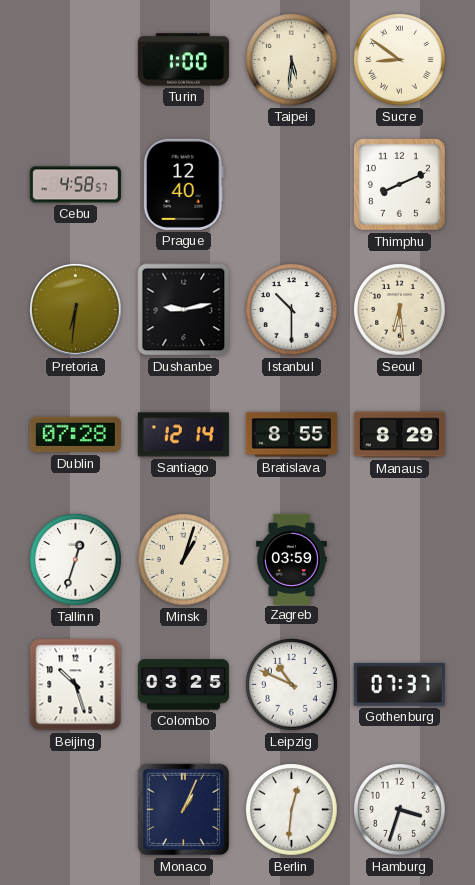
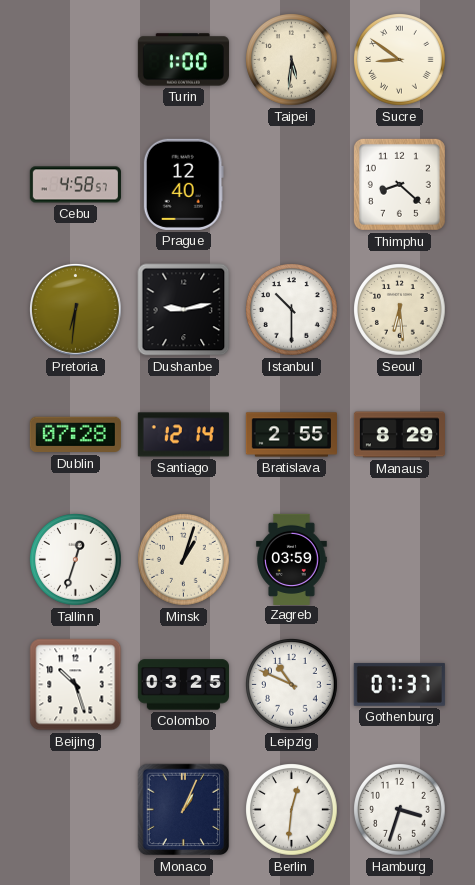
Thimphu: 8:11 -> 8:22 (399, 184)
Bratislava: 8:55 -> 2:55 (291, 435)
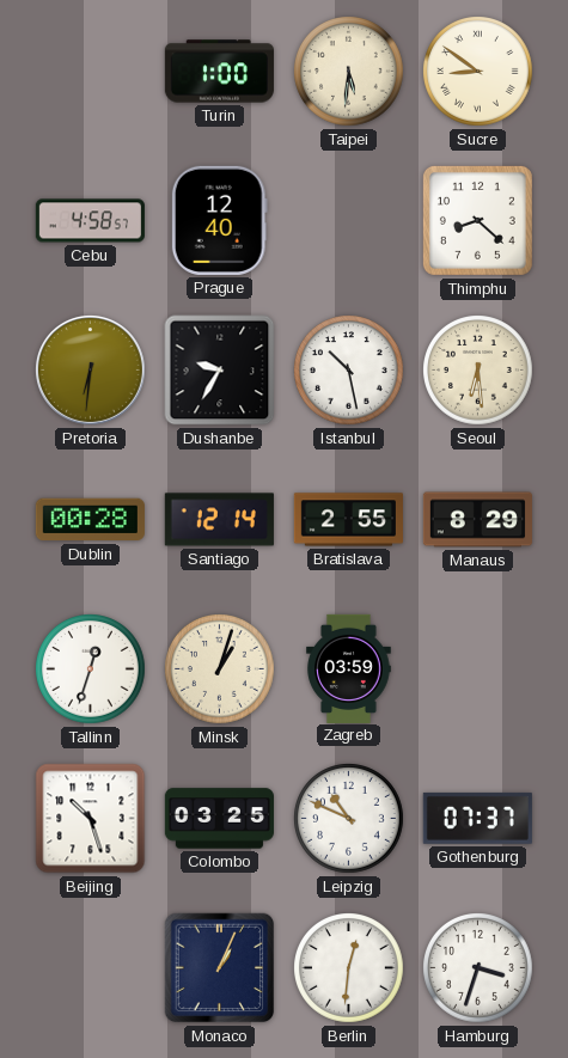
Dushanbe: 9:13 -> 9:35 (220, 371)
Istanbul: 10:30 -> 10:28 (349, 371)
Dublin: 07:28 -> 00:28 (90, 520)
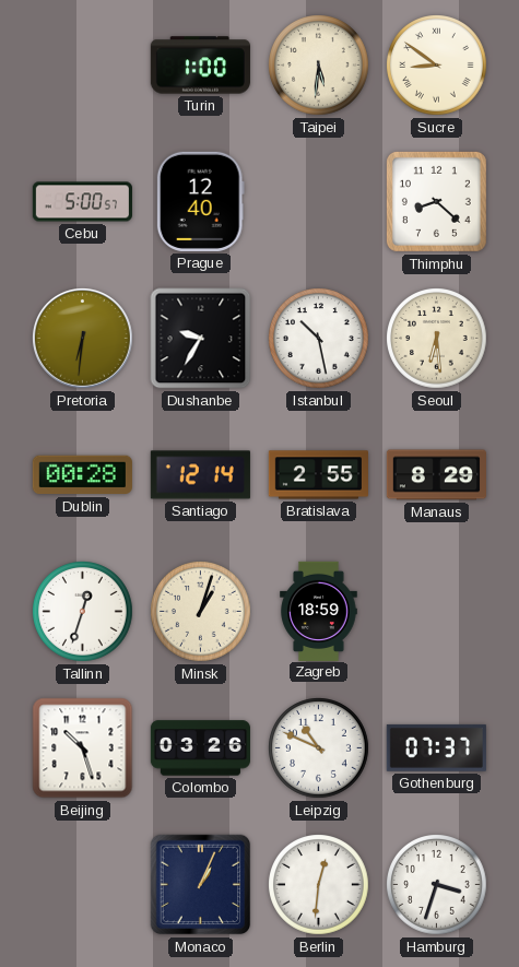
Cebu: 4:58 -> 5:00 (82, 202)
Zagreb: 03:59 -> 18:59 (319, 611)
Colombo: 03:25 -> 03:26 (200, 748)
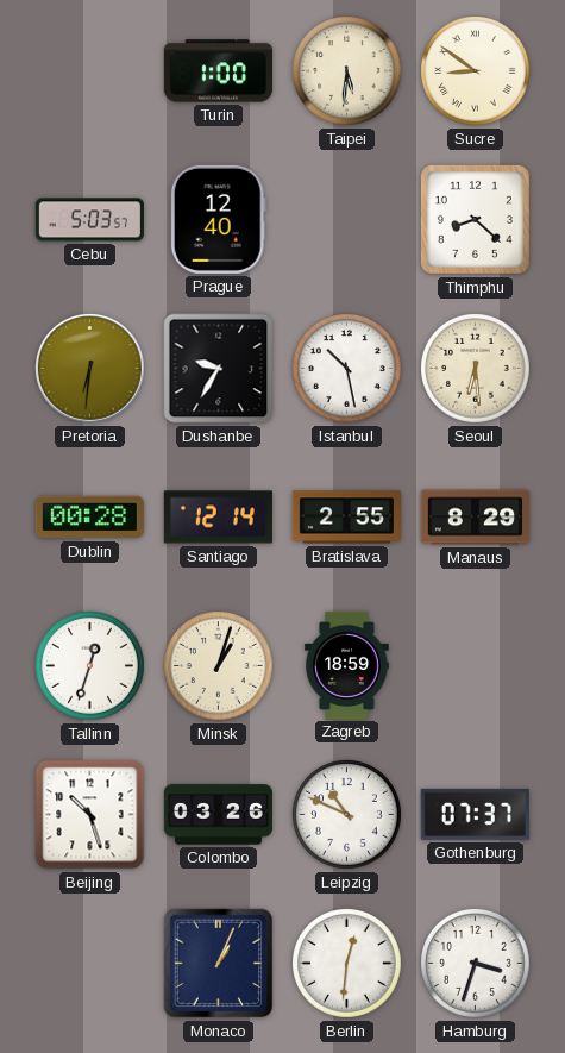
Cebu: 5:00 -> 5:03 (89, 220)
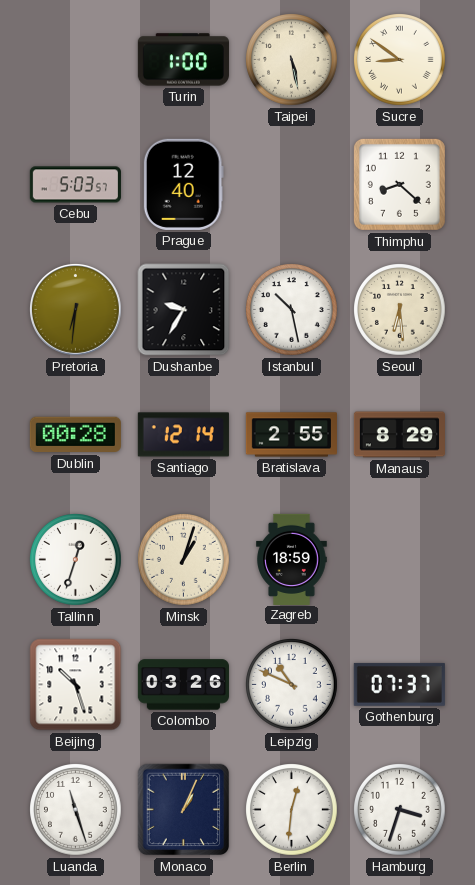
Taipei: 5:31 -> 5:28 (292, 60)
Luanda: none -> 11:27 (76, 810)
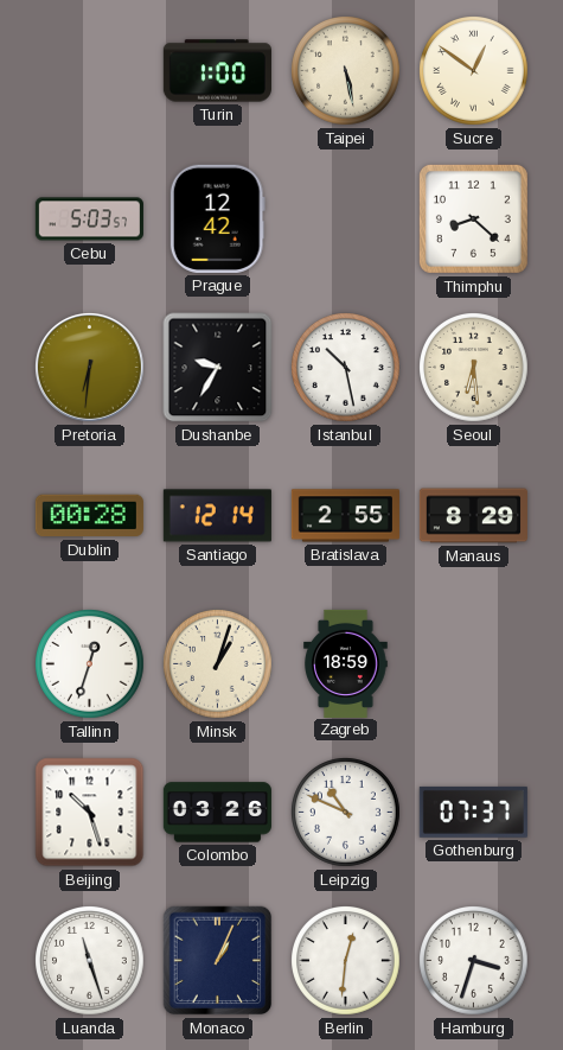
Sucre: 8:51 -> 12:51 (474, 71)
Prague: 12:40 -> 12:42 (217, 218)
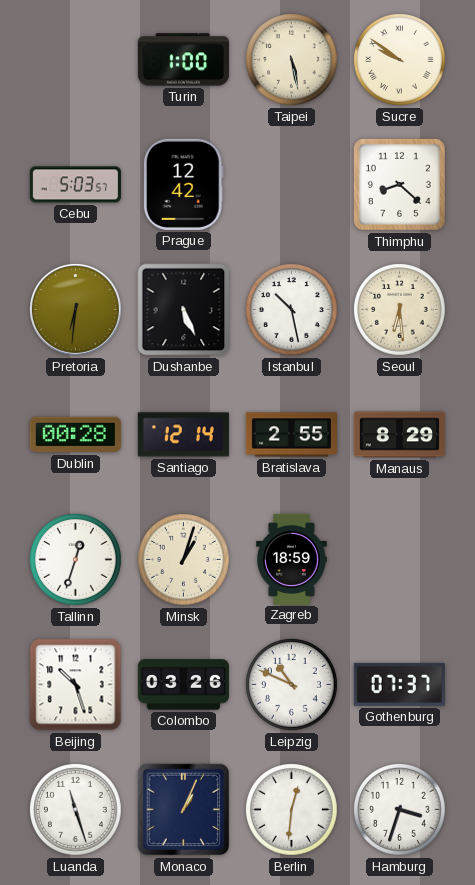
Sucre: 12:51 -> 9:51 (400, 60)
Dushanbe: 9:35 -> 5:26 (184, 310)
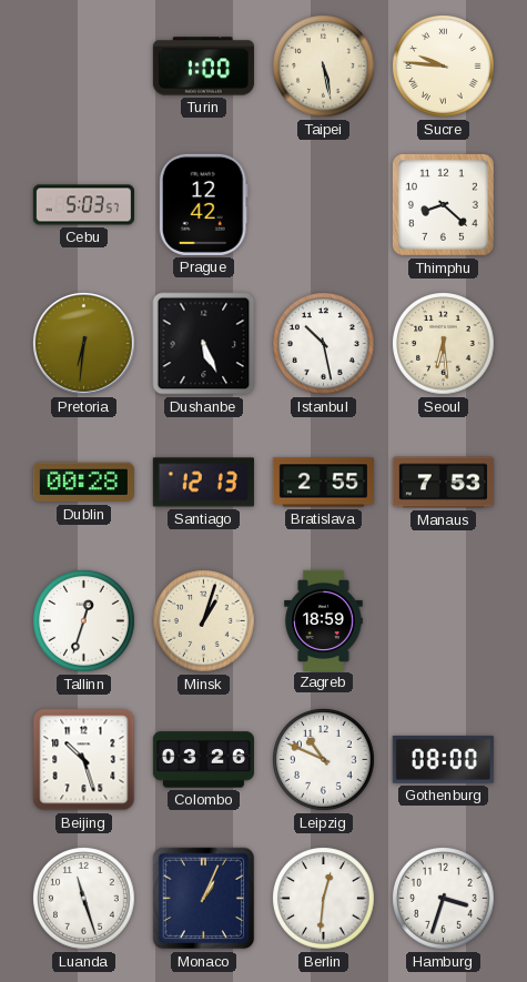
Sucre: 9:51 -> 9:46 (444, 67)
Santiago: 12:14 -> 12:13 (203, 483)
Manaus: 8:29 -> 7:53 (443, 483)
Gothenburg: 07:37 -> 08:00 (443, 759)
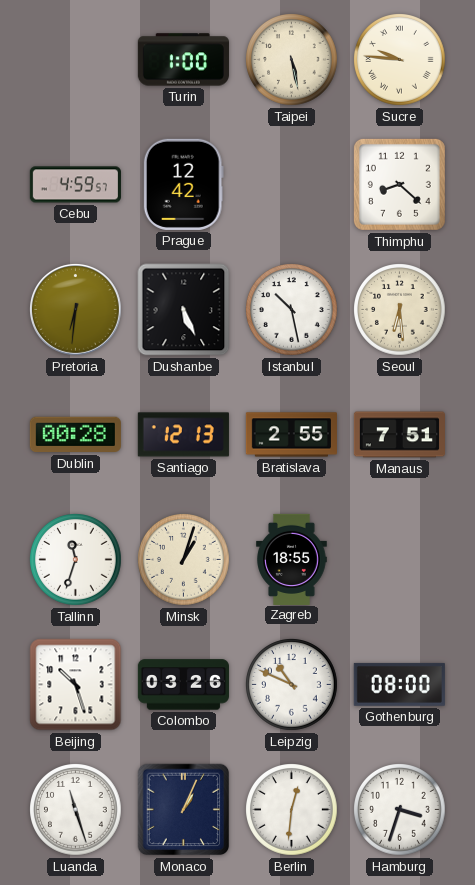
Cebu: 5:03 -> 4:59 (75, 185)
Manaus: 7:53 -> 7:51 (399, 435)
Tallinn: 12:33 -> 11:33 (76, 560)
Zagreb: 18:59 -> 18:55 (292, 559)
